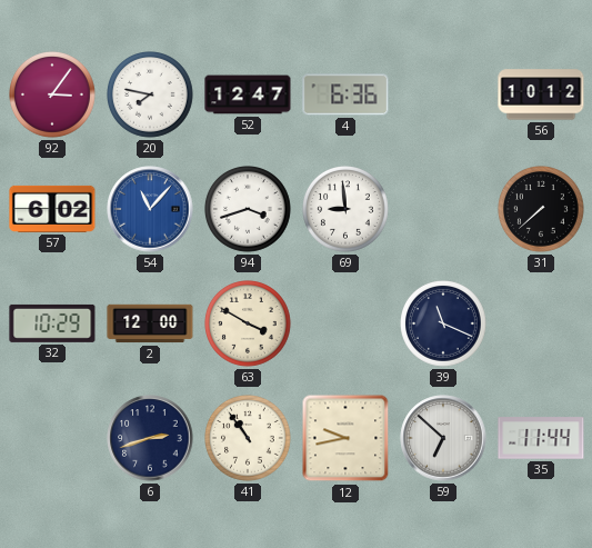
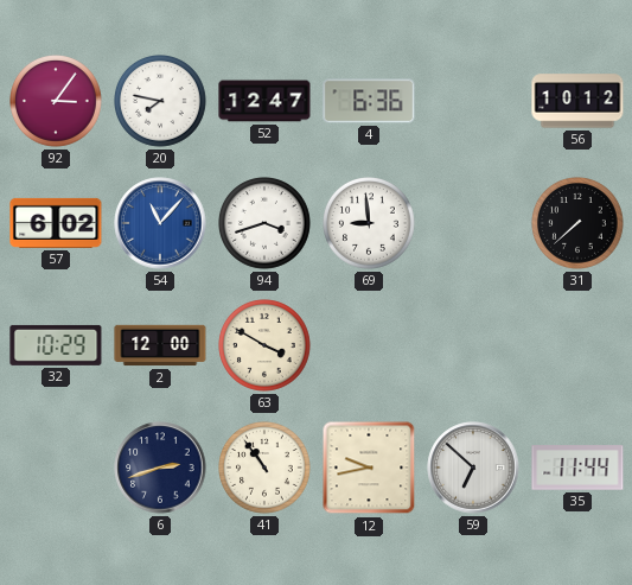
39: 11:19 -> none (444, 325)
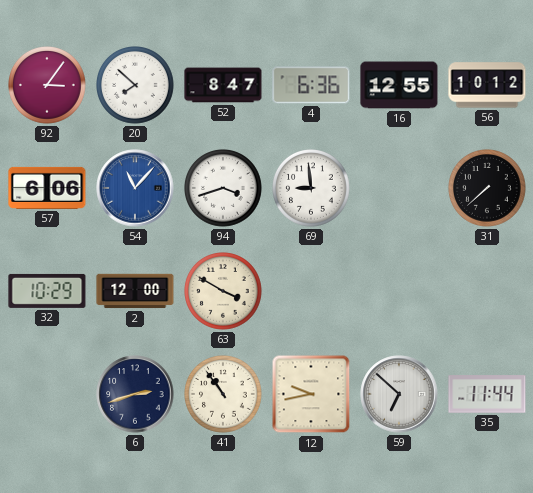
20: 7:47 -> 7:52 (136, 86)
52: 12:47 -> 8:47 (223, 85)
16: none -> 12:55 (399, 85)
57: 6:02 -> 6:06 (47, 188)
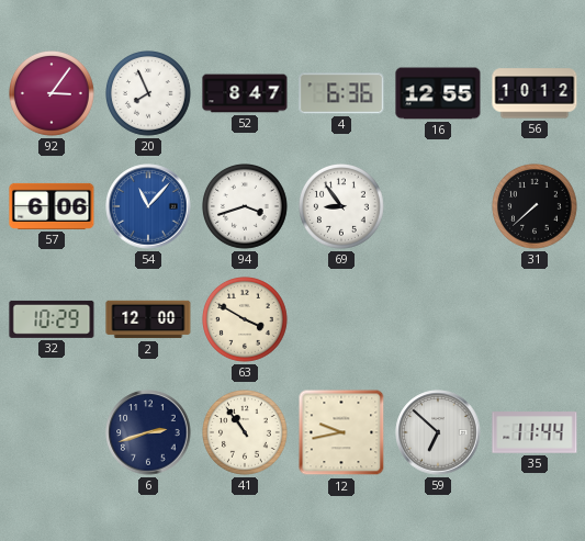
20: 7:52 -> 7:56 (149, 94)
69: 8:59 -> 8:54 (342, 207)
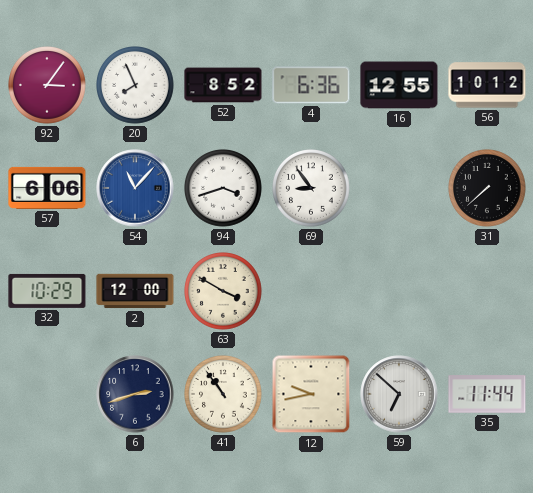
52: 8:47 -> 8:52 (223, 85)
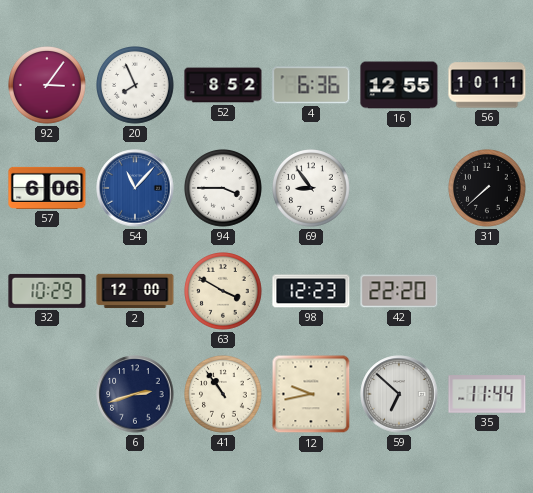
56: 10:12 -> 10:11 (487, 85)
94: 3:42 -> 3:45 (224, 189)
98: none -> 12:23 (311, 291)
42: none -> 22:20 (399, 291)
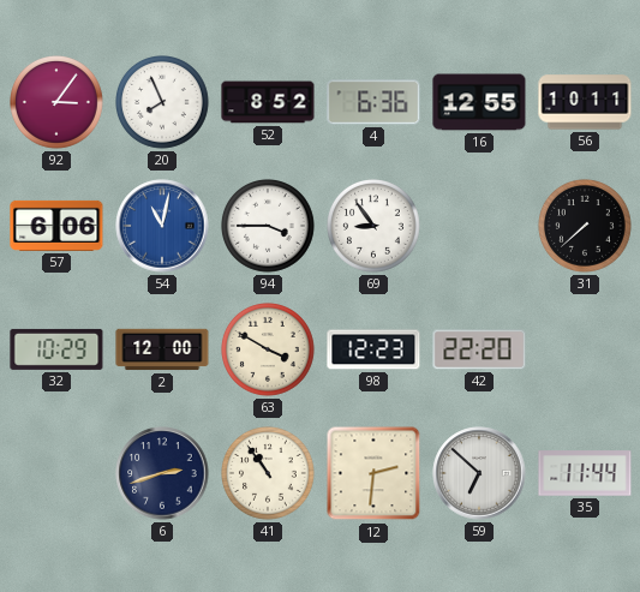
54: 11:07 -> 11:02 (162, 226)
12: 9:43 -> 2:31 (373, 473)
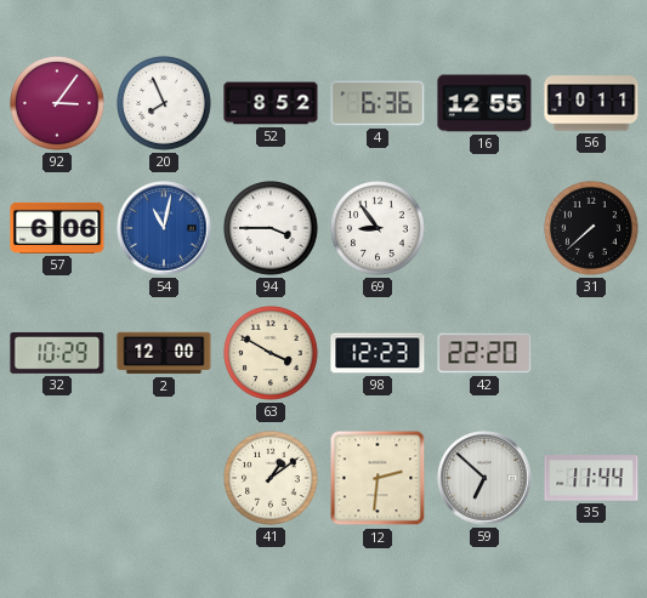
6: 2:42 -> none (162, 473)
41: 10:54 -> 1:09 (272, 479)
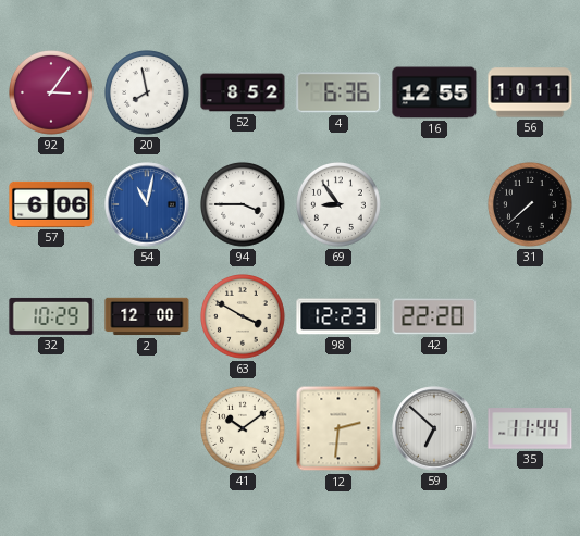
20: 7:56 -> 7:58 (148, 94)
41: 1:09 -> 10:09 (244, 429)
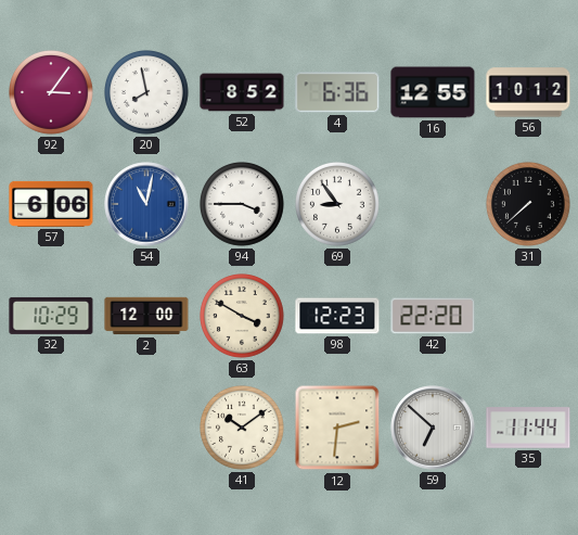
56: 10:11 -> 10:12 (528, 92)
